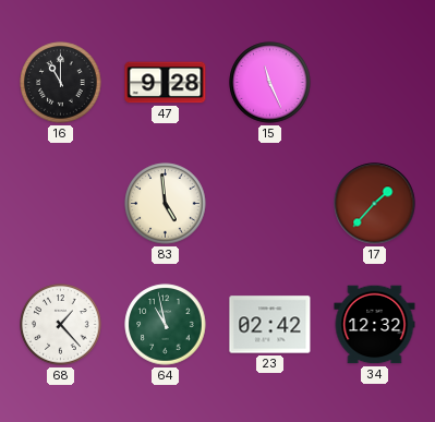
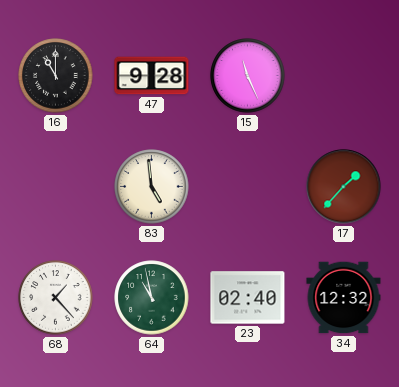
23: 02:42 -> 02:40 (248, 298)
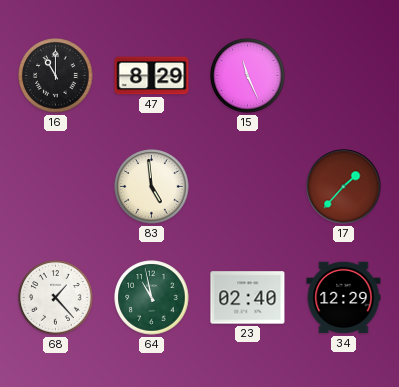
47: 9:28 -> 8:29 (152, 76)
34: 12:32 -> 12:29 (344, 298)
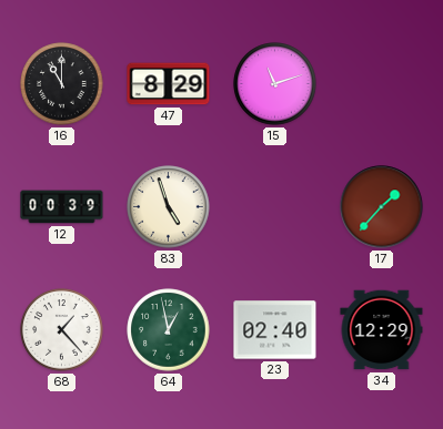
15: 11:26 -> 11:12 (275, 84)
12: none -> 00:39 (62, 207)
83: 4:59 -> 4:57 (169, 207)
64: 10:58 -> 12:58 (169, 330)
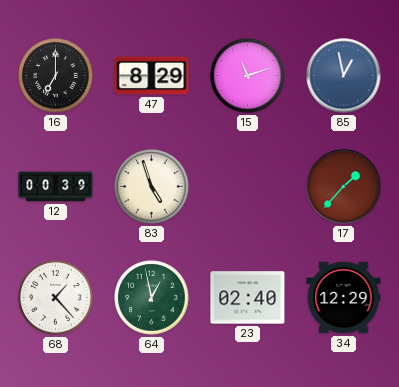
16: 11:00 -> 7:00 (56, 76)
85: none -> 12:58 (344, 76)
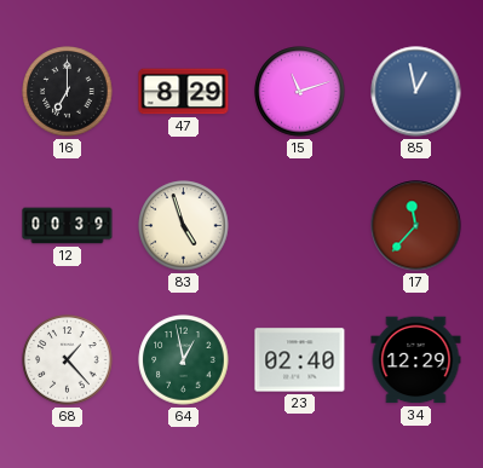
17: 1:37 -> 11:37 (416, 226)
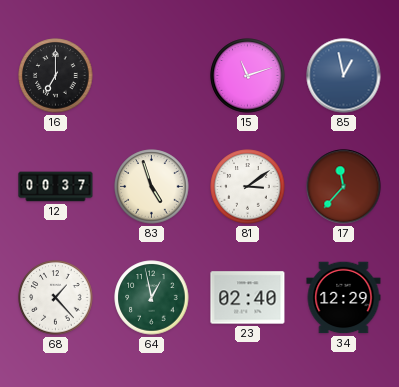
47: 8:29 -> none (184, 92)
12: 00:39 -> 00:37 (56, 187)
81: none -> 3:09 (248, 187)
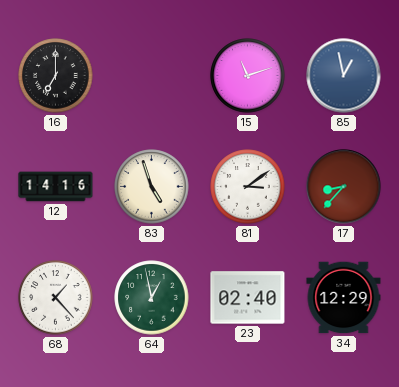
12: 00:37 -> 14:16 (56, 187)
17: 11:37 -> 8:37 (344, 187)
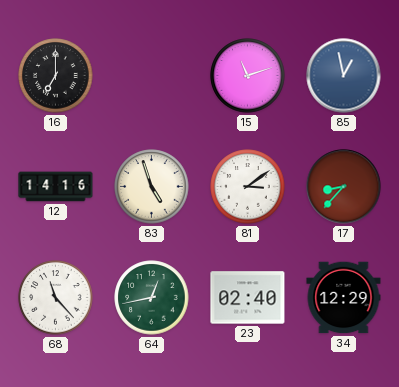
68: 1:23 -> 11:23 (56, 298)
64: 12:58 -> 12:43 (152, 298)
